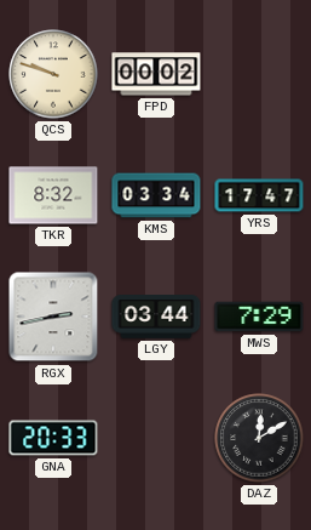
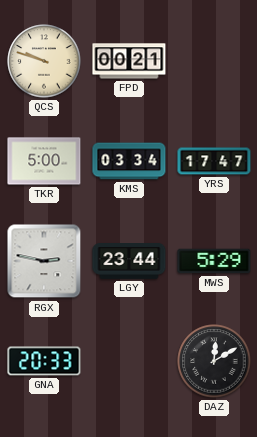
FPD: 00:02 -> 00:21 (129, 61)
TKR: 8:32 -> 5:00 (44, 161)
RGX: 2:43 -> 2:47 (44, 261)
LGY: 03:44 -> 23:44 (129, 262)
MWS: 7:29 -> 5:29 (214, 261)
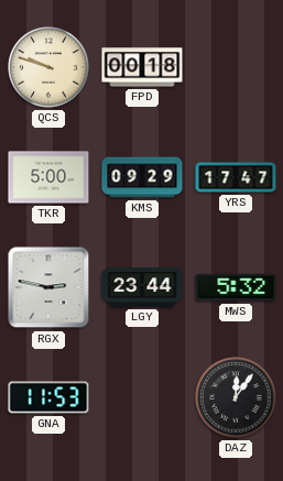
FPD: 00:21 -> 00:18 (142, 67)
KMS: 03:34 -> 09:29 (142, 177)
MWS: 5:29 -> 5:32 (236, 287)
GNA: 20:33 -> 11:53 (48, 397)
DAZ: 12:10 -> 12:06 (236, 397)
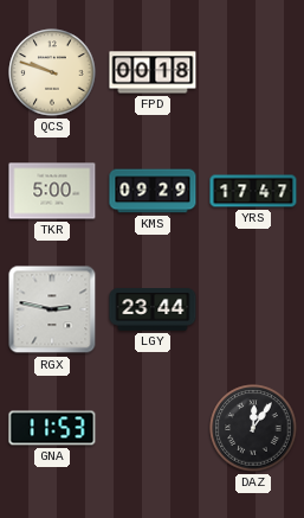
MWS: 5:32 -> none (236, 287)
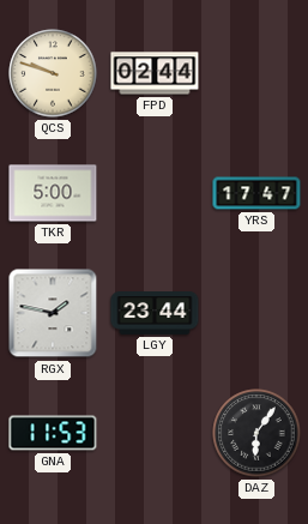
FPD: 00:18 -> 02:44 (155, 73)
KMS: 09:29 -> none (153, 191)
RGX: 2:47 -> 1:47 (53, 313)
DAZ: 12:06 -> 6:06 (256, 433)
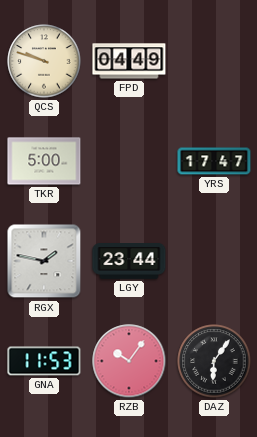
FPD: 02:44 -> 04:49 (129, 61)
RZB: none -> 10:06 (129, 361)
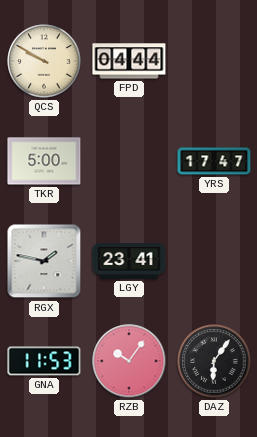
QCS: 9:48 -> 9:50 (44, 61)
FPD: 04:49 -> 04:44 (129, 61)
LGY: 23:44 -> 23:41 (129, 262)
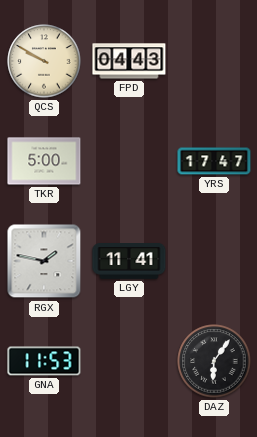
FPD: 04:44 -> 04:43 (129, 61)
LGY: 23:41 -> 11:41 (129, 262)
RZB: 10:06 -> none (129, 361)
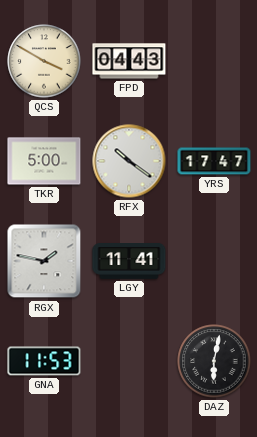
QCS: 9:50 -> 3:50 (44, 61)
RFX: none -> 10:21 (129, 161)
DAZ: 6:06 -> 6:02 (214, 361)
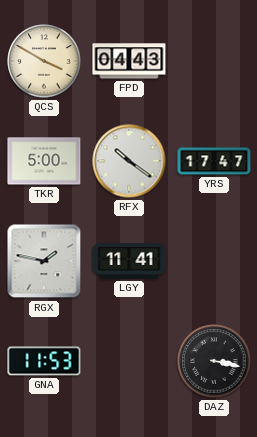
DAZ: 6:02 -> 3:17 (214, 361)
